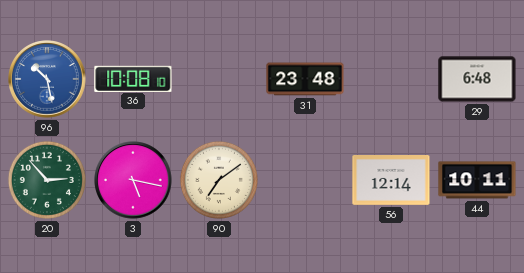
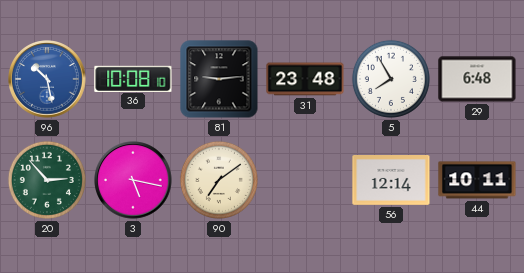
81: none -> 9:14 (219, 79)
5: none -> 7:55 (391, 79)
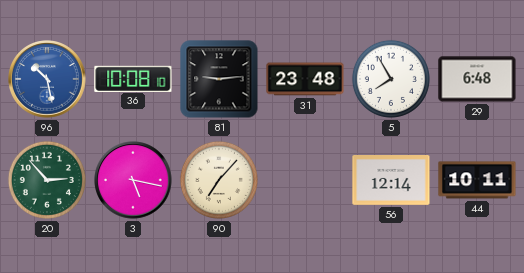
90: 7:09 -> 7:07 (219, 180)
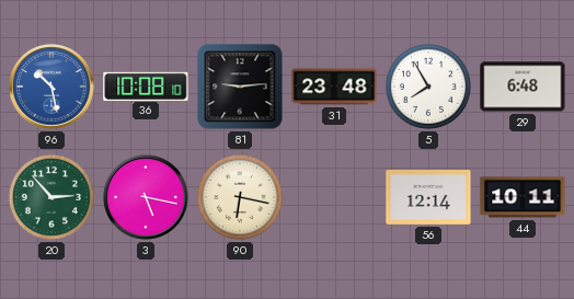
90: 7:07 -> 6:17 (240, 197)
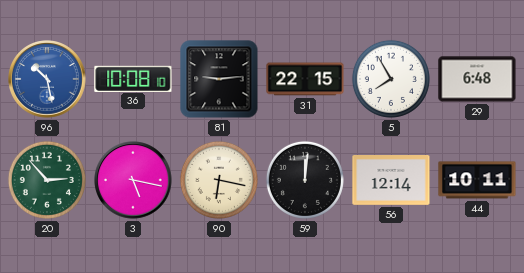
31: 23:48 -> 22:15 (305, 79)
59: none -> 12:01 (305, 180)
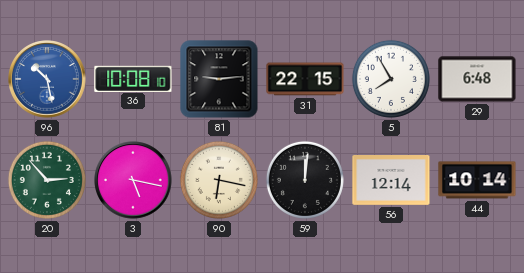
44: 10:11 -> 10:14 (477, 180)
